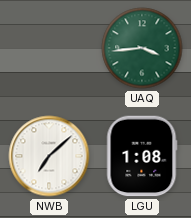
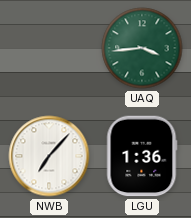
NWB: 7:08 -> 7:07 (49, 156)
LGU: 1:08 -> 1:36 (142, 156)
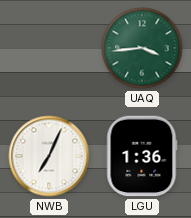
NWB: 7:07 -> 7:04 (49, 156)
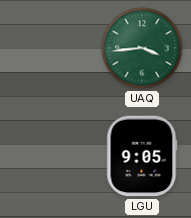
NWB: 7:04 -> none (49, 156)
LGU: 1:36 -> 9:05 (142, 156)
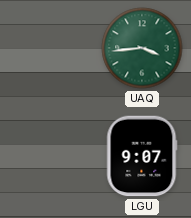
LGU: 9:05 -> 9:07 (142, 156)
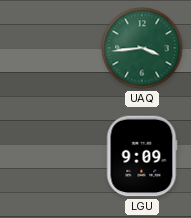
LGU: 9:07 -> 9:09 (142, 156)
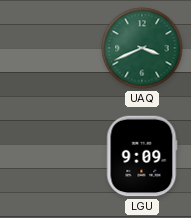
UAQ: 3:44 -> 3:41 (142, 48)
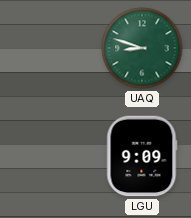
UAQ: 3:41 -> 8:48 (142, 48)
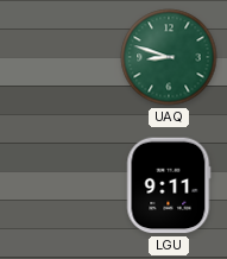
LGU: 9:09 -> 9:11 (169, 185)
